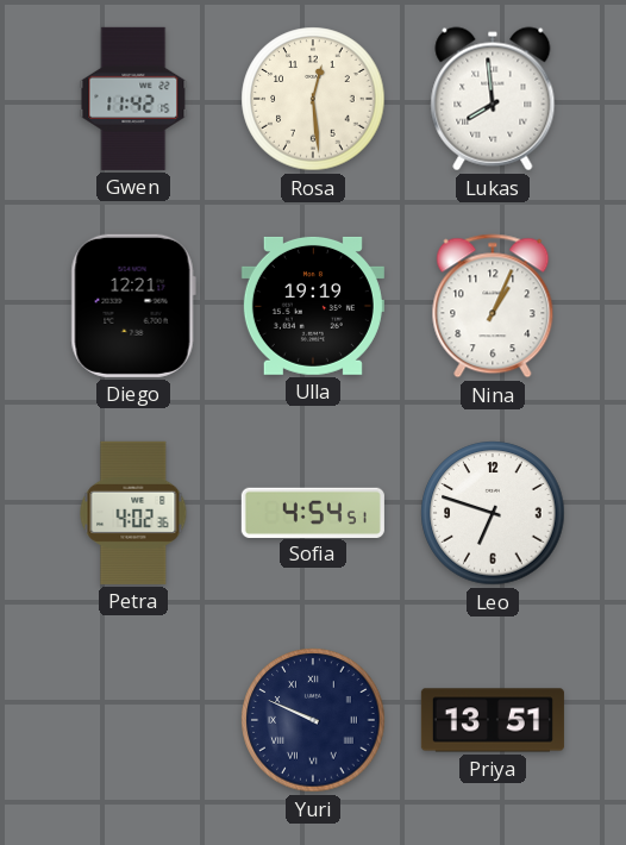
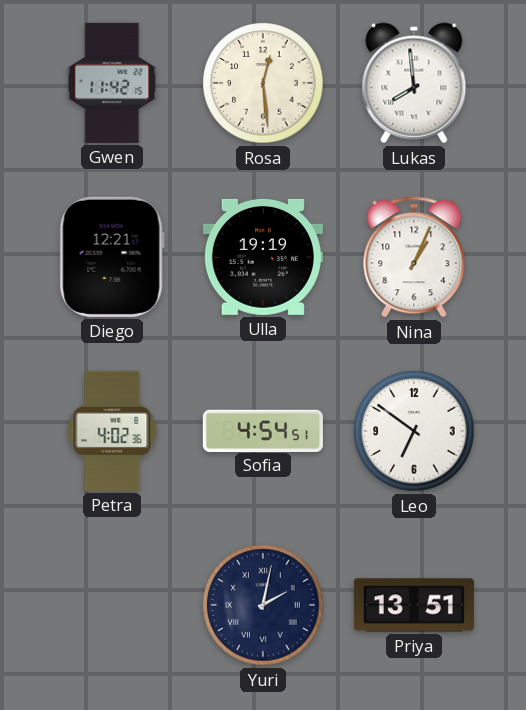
Leo: 6:48 -> 6:51 (414, 431)
Yuri: 9:49 -> 2:02 (263, 605)
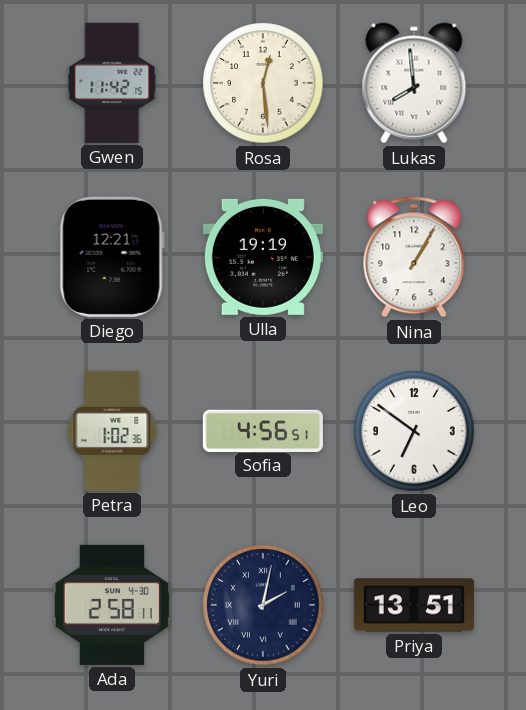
Nina: 1:04 -> 1:05 (414, 257)
Petra: 4:02 -> 1:02 (112, 431)
Sofia: 4:54 -> 4:56 (263, 430)
Ada: none -> 2:58 (112, 605)
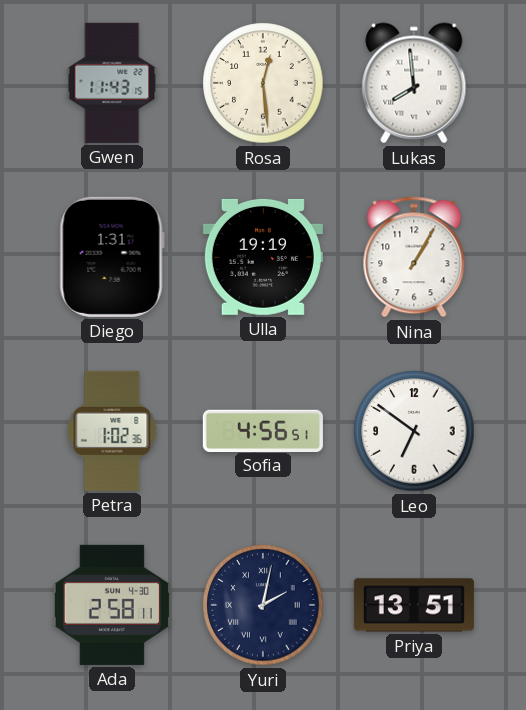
Gwen: 11:42 -> 11:43 (112, 83)
Diego: 12:21 -> 1:31 (112, 257)
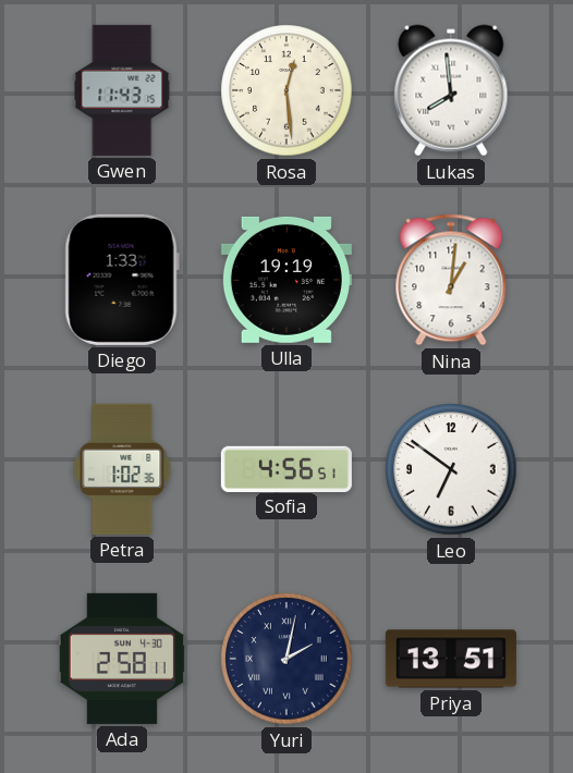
Diego: 1:31 -> 1:33 (122, 280)
Nina: 1:05 -> 1:01 (451, 280)
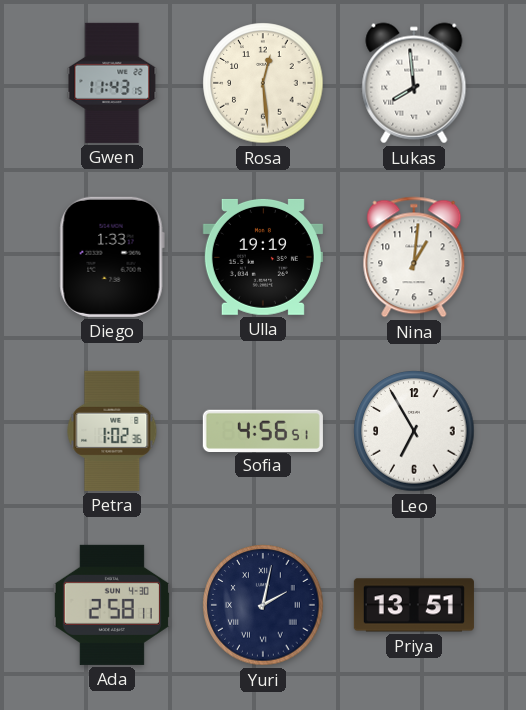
Leo: 6:51 -> 6:55 (414, 431)
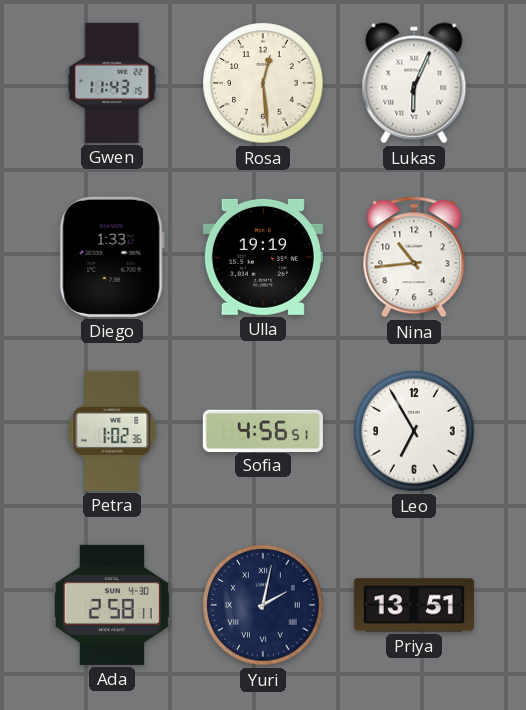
Lukas: 7:59 -> 6:04 (414, 83)
Nina: 1:01 -> 10:44 (414, 257)
